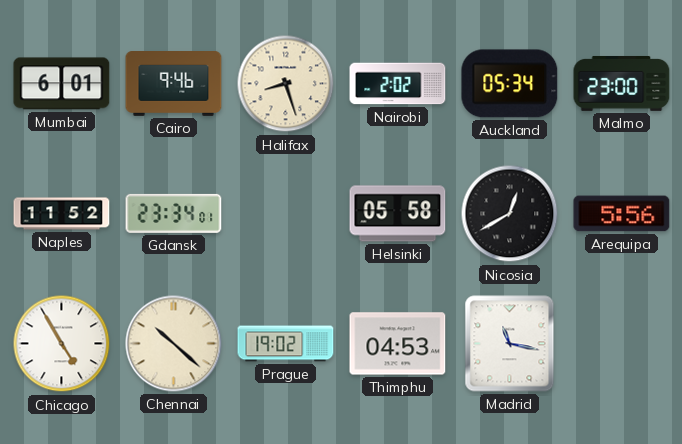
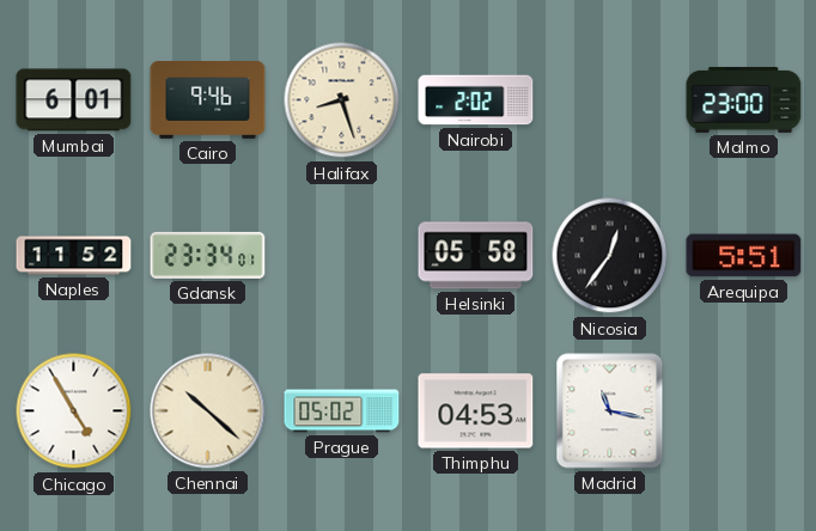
Auckland: 05:34 -> none (510, 84)
Nicosia: 12:40 -> 12:36 (610, 256)
Arequipa: 5:56 -> 5:51 (744, 256)
Prague: 19:02 -> 05:02 (342, 411)
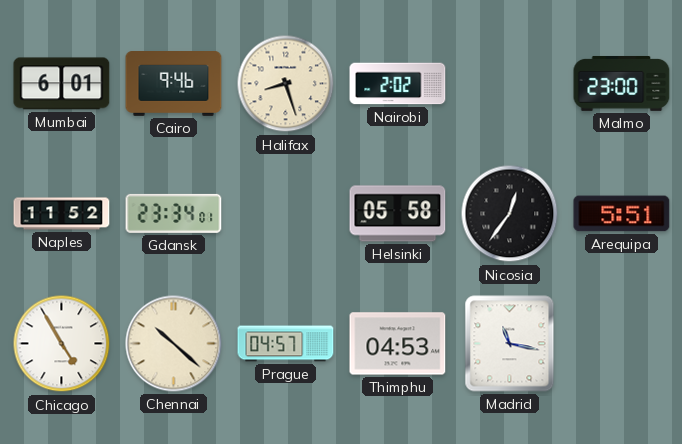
Prague: 05:02 -> 04:57 (286, 344)
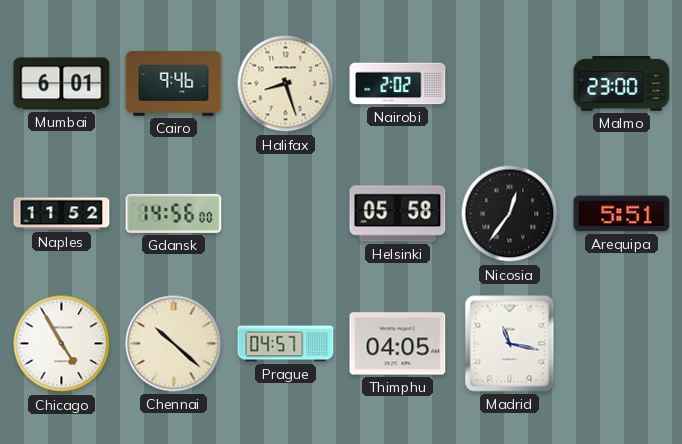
Gdansk: 23:34 -> 14:56 (174, 213)
Thimphu: 04:53 -> 04:05 (398, 344)
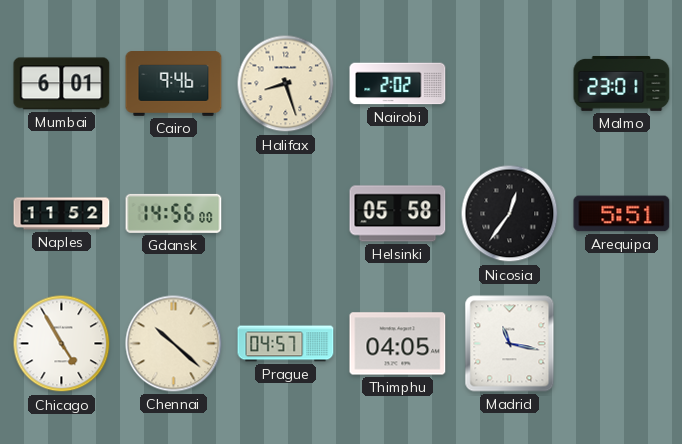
Malmo: 23:00 -> 23:01 (622, 83)
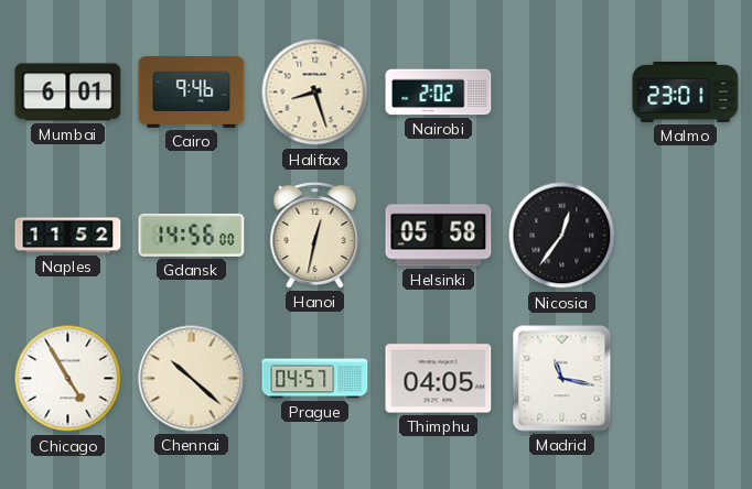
Hanoi: none -> 12:32 (315, 236)
Arequipa: 5:51 -> none (622, 214)
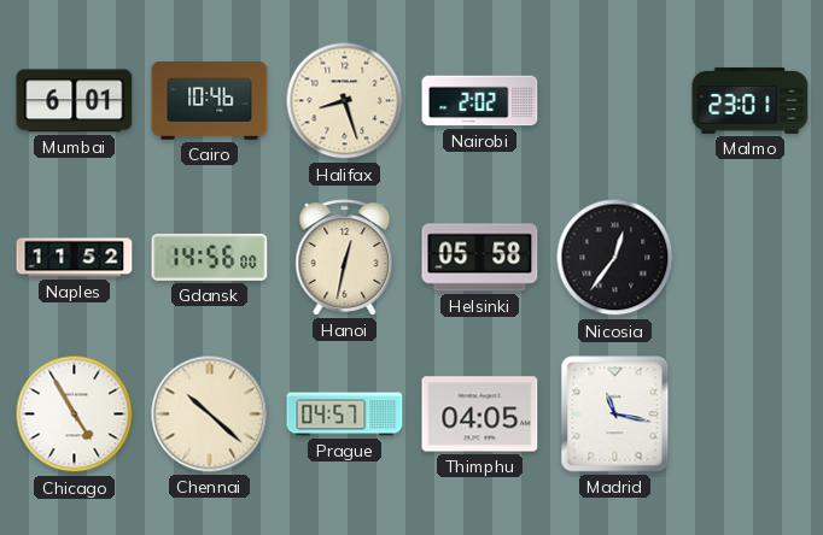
Cairo: 9:46 -> 10:46 (210, 101)
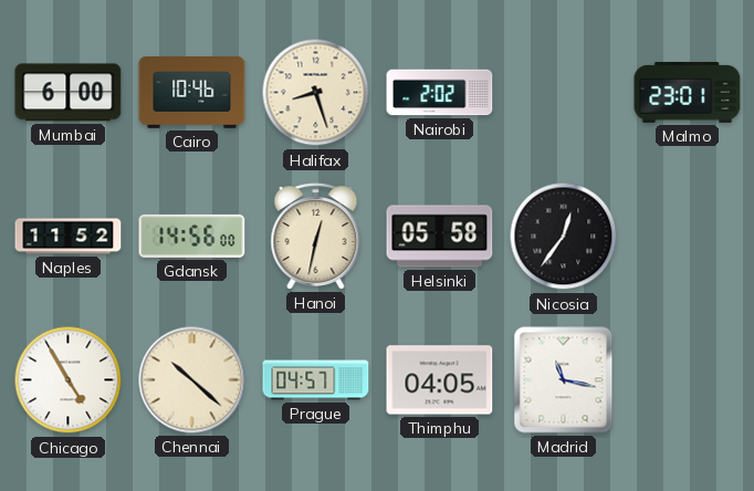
Mumbai: 6:01 -> 6:00 (69, 93)
